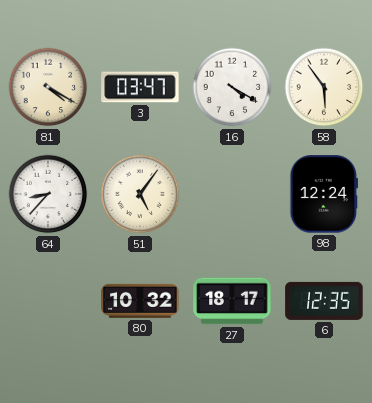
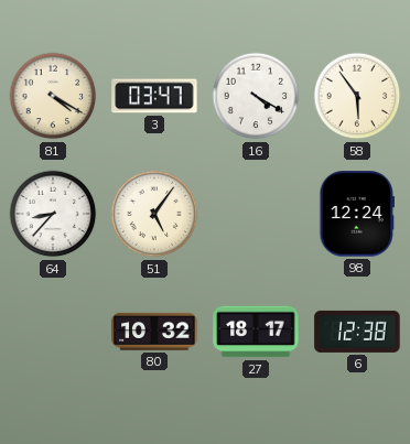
6: 12:35 -> 12:38 (357, 332)
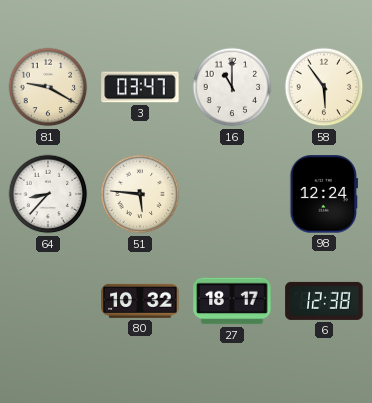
81: 4:20 -> 9:20 (48, 87)
16: 4:20 -> 11:00 (232, 87)
51: 5:06 -> 5:46 (140, 194)
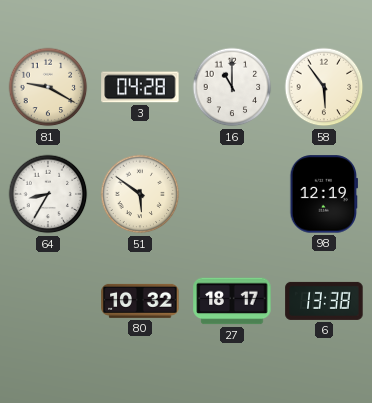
3: 03:47 -> 04:28 (140, 87)
64: 8:37 -> 8:35 (48, 194)
51: 5:46 -> 5:51 (140, 194)
98: 12:24 -> 12:19 (323, 194)
6: 12:38 -> 13:38 (324, 301)
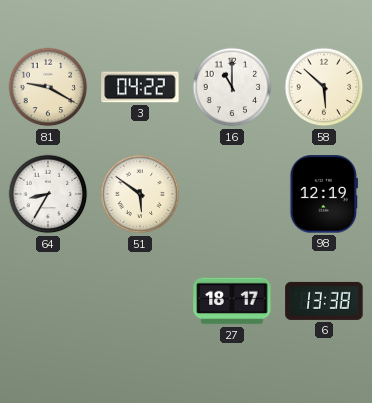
3: 04:28 -> 04:22 (140, 87)
58: 5:54 -> 5:52 (324, 87)
80: 10:32 -> none (140, 301)
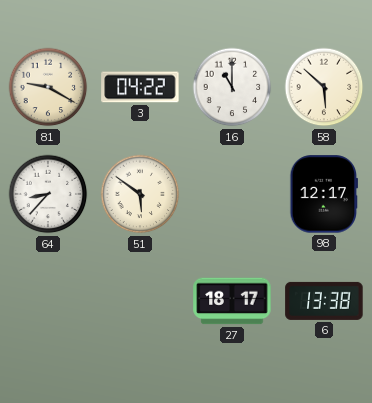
64: 8:35 -> 8:37 (48, 194)
98: 12:19 -> 12:17 (323, 194)
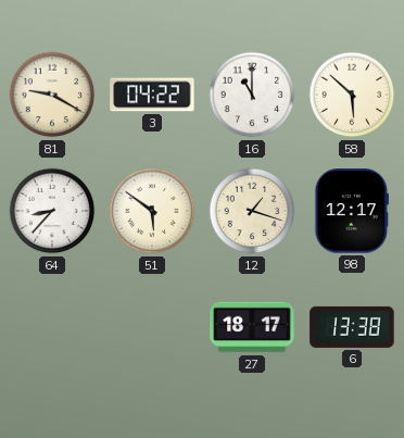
12: none -> 1:18 (252, 211)
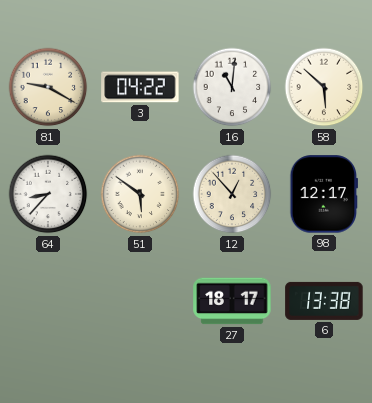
16: 11:00 -> 11:01 (232, 87)
12: 1:18 -> 12:53 (232, 194)
